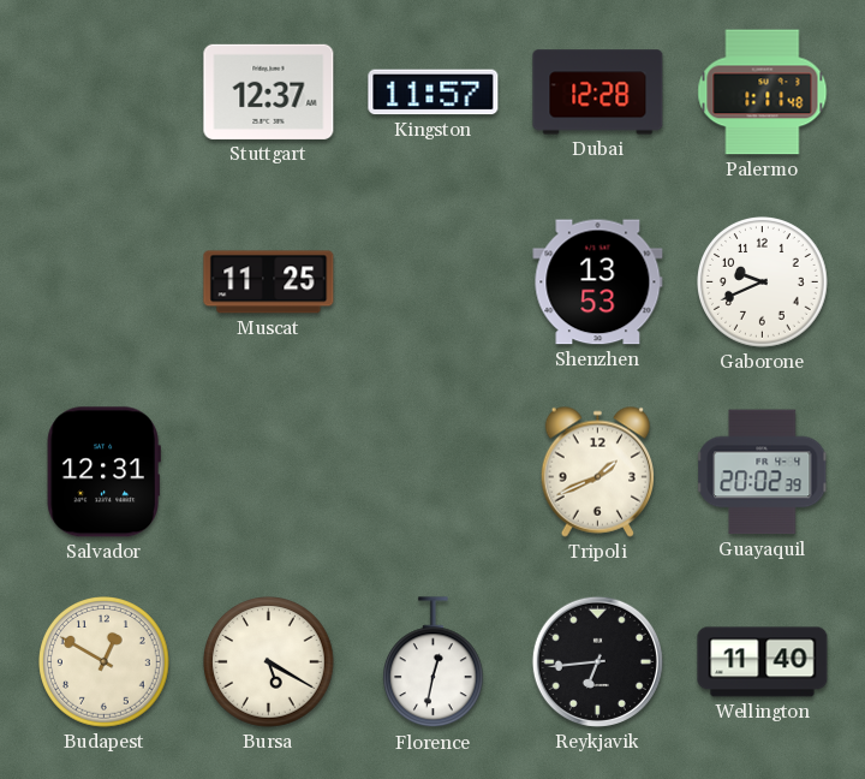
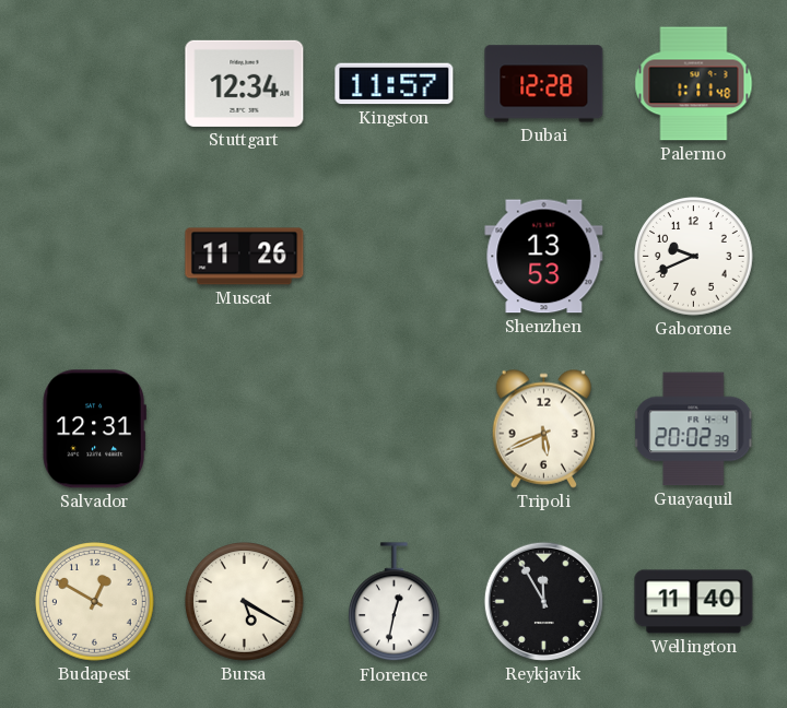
Stuttgart: 12:37 -> 12:34 (245, 83)
Muscat: 11:25 -> 11:26 (245, 257)
Tripoli: 1:41 -> 5:41 (543, 428)
Reykjavik: 6:44 -> 11:55 (543, 601)
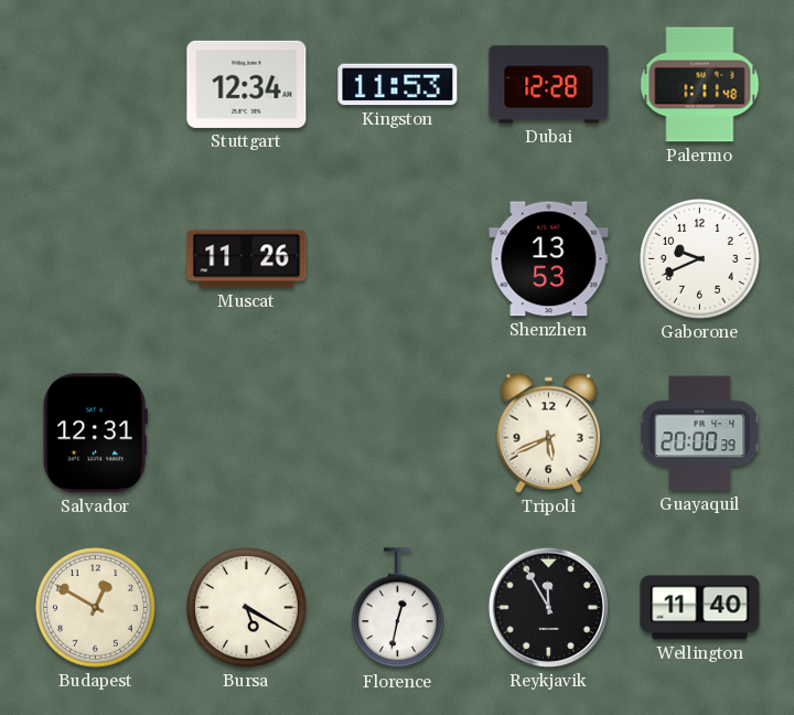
Kingston: 11:57 -> 11:53 (398, 85)
Guayaquil: 20:02 -> 20:00 (700, 434)
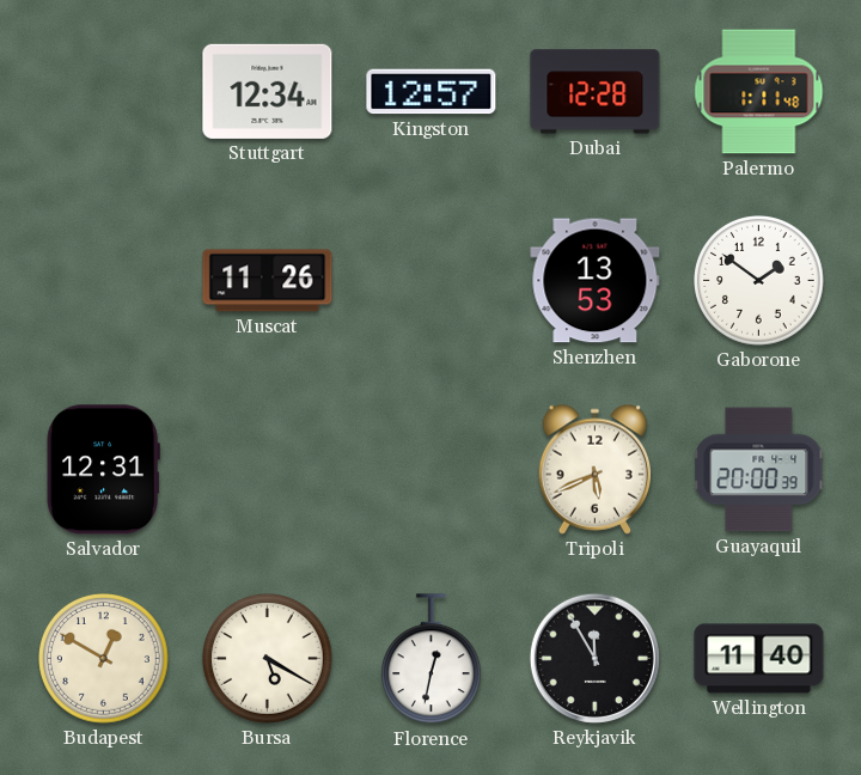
Kingston: 11:53 -> 12:57 (432, 92)
Gaborone: 9:41 -> 1:51 (759, 281)
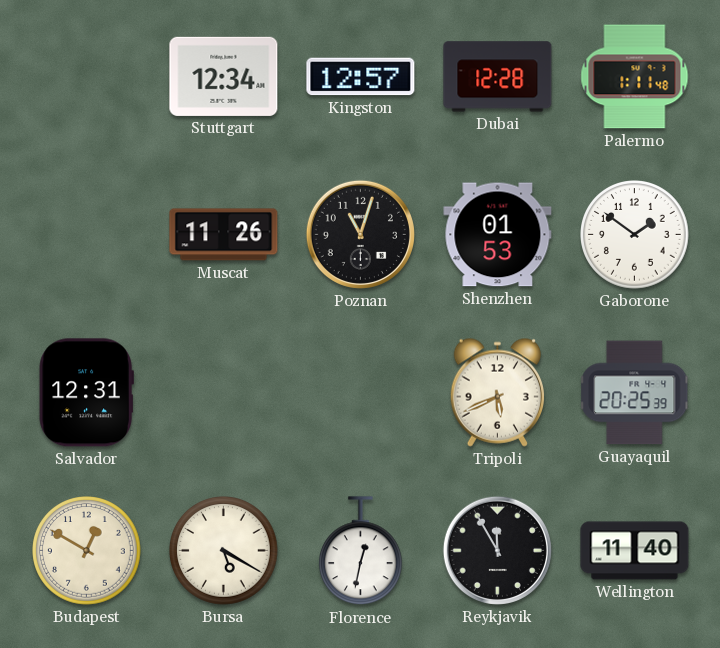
Poznan: none -> 11:03 (360, 234)
Shenzhen: 13:53 -> 01:53 (498, 235)
Guayaquil: 20:00 -> 20:25 (635, 393)
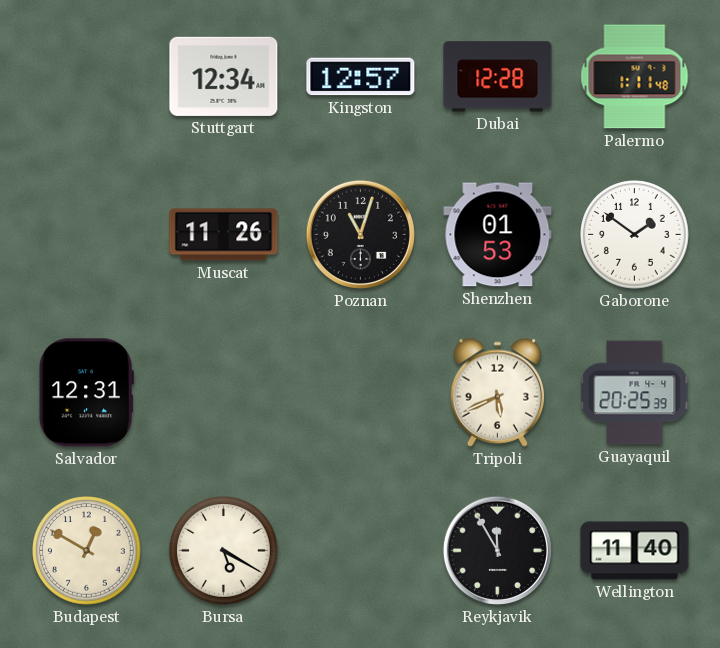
Florence: 12:32 -> none (361, 551)
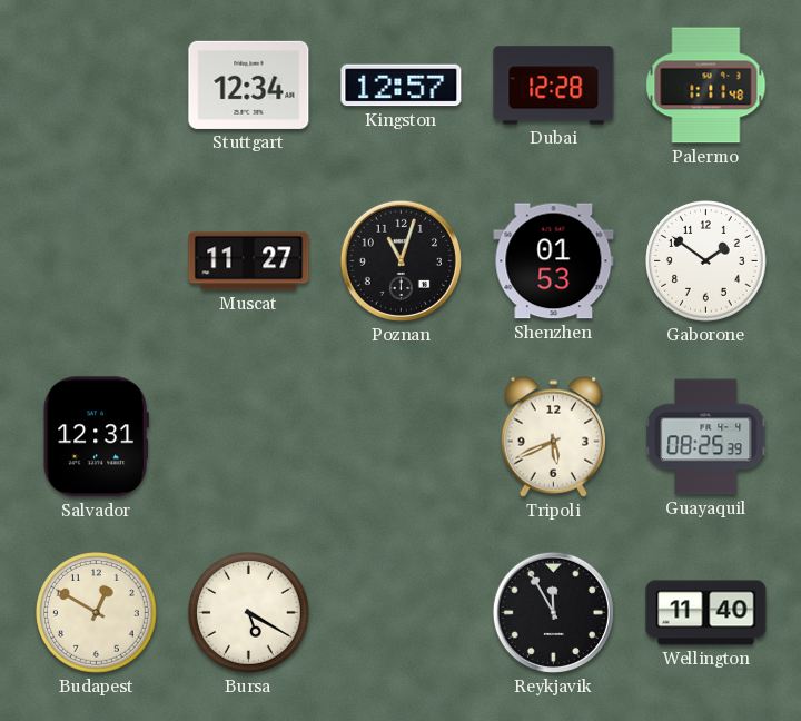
Muscat: 11:26 -> 11:27 (249, 261)
Guayaquil: 20:25 -> 08:25 (706, 437)
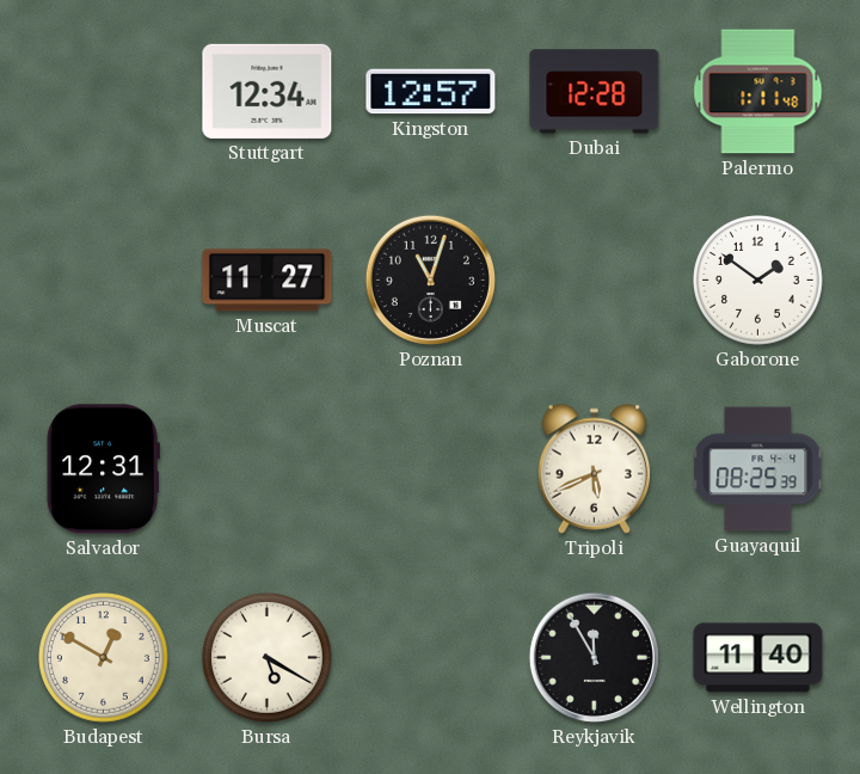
Shenzhen: 01:53 -> none (554, 261)
